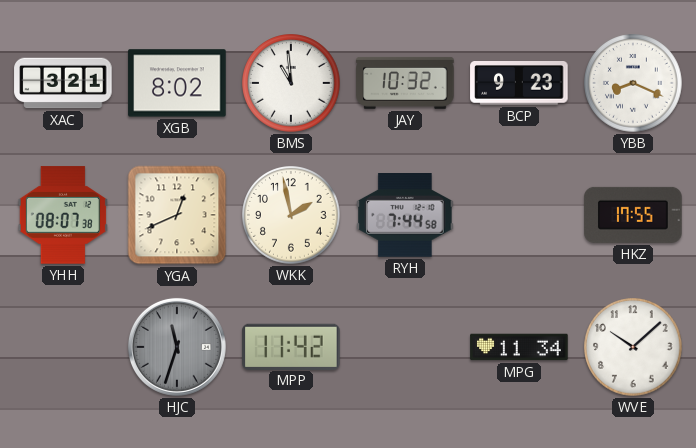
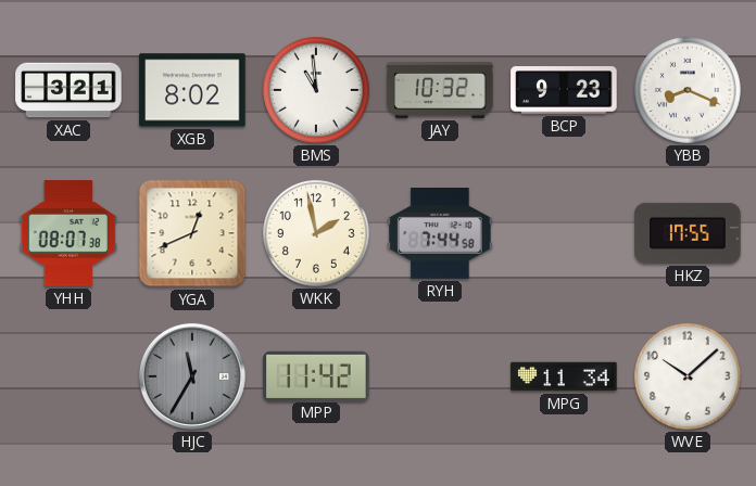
HJC: 11:33 -> 11:35 (192, 376)
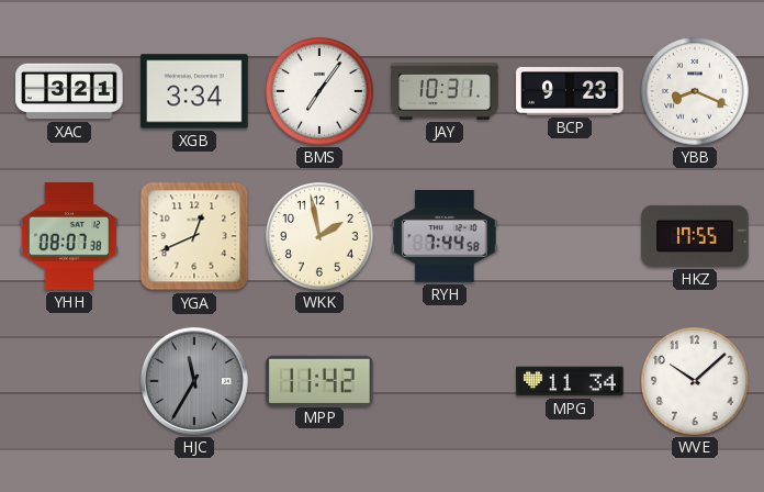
XGB: 8:02 -> 3:34 (194, 91)
BMS: 10:59 -> 7:06 (319, 91)
JAY: 10:32 -> 10:31 (445, 91)
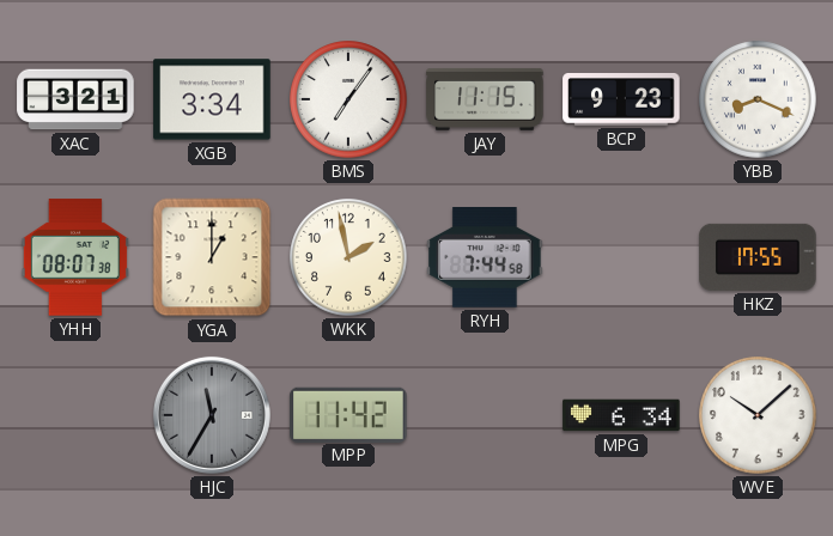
JAY: 10:31 -> 11:15 (485, 99)
YGA: 12:41 -> 1:00 (212, 257)
MPG: 11:34 -> 6:34 (621, 415)
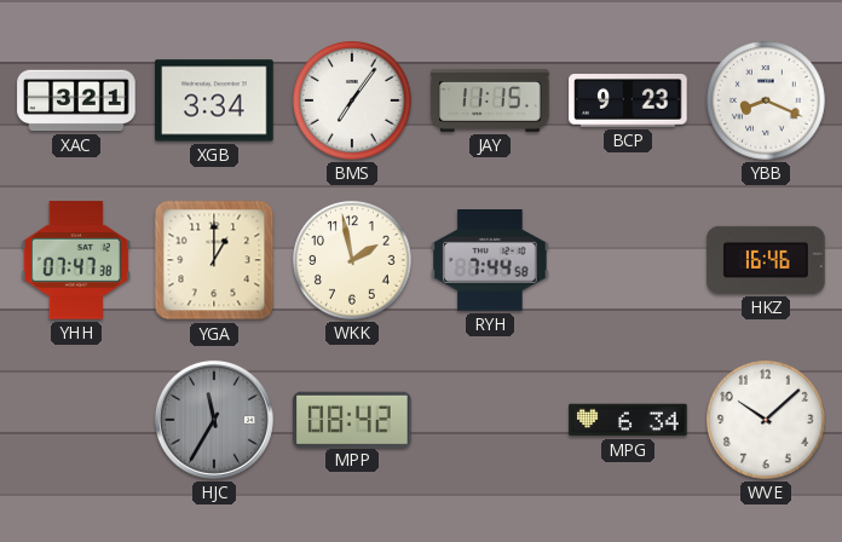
YHH: 08:07 -> 07:47 (76, 260)
HKZ: 17:55 -> 16:46 (766, 260)
MPP: 11:42 -> 08:42 (352, 419)
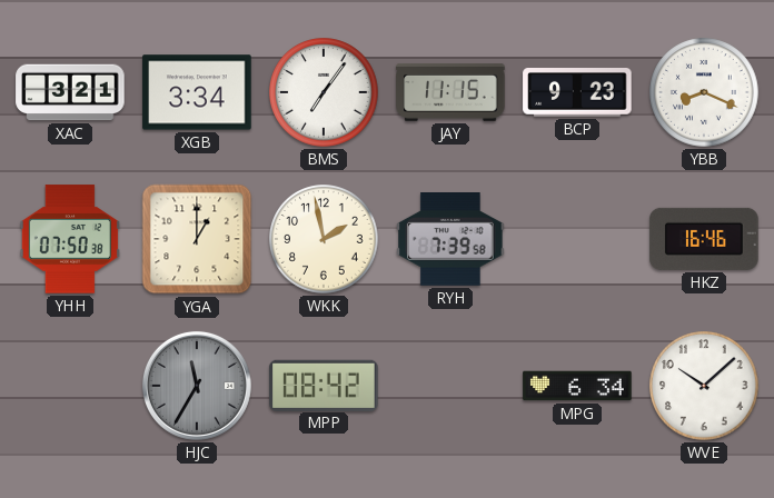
YHH: 07:47 -> 07:50 (70, 239)
RYH: 7:44 -> 7:39 (450, 240)
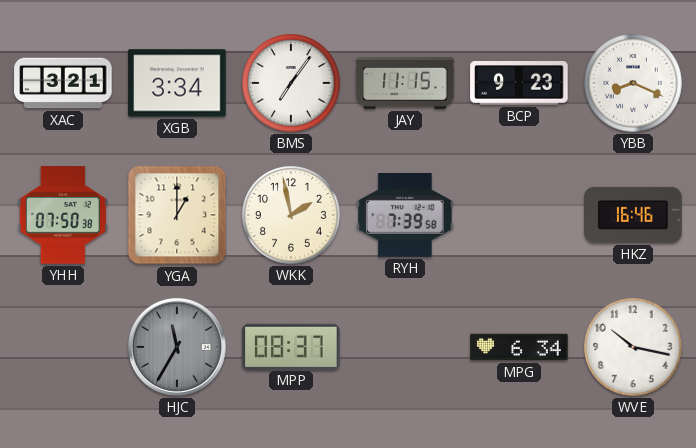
MPP: 08:42 -> 08:37 (291, 346)
WVE: 10:08 -> 10:17 (633, 347)
